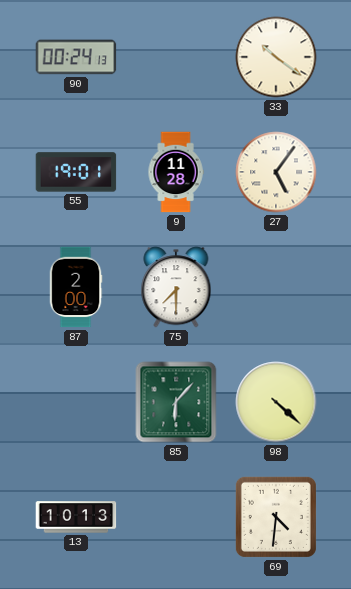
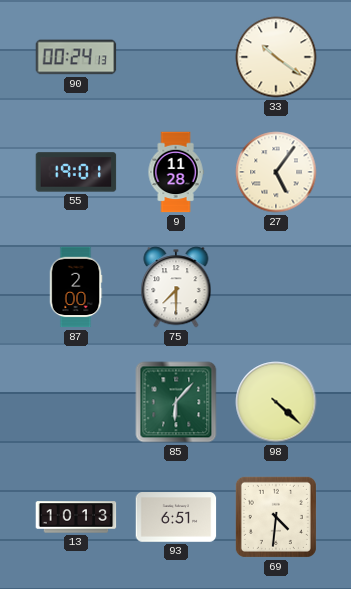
93: none -> 6:51 (176, 517)
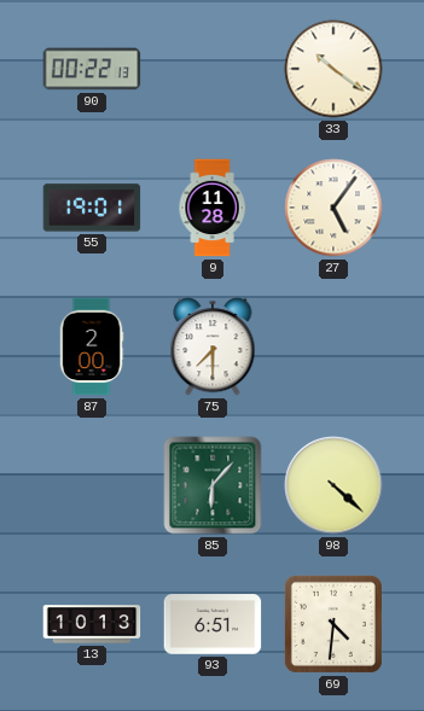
90: 00:24 -> 00:22 (92, 69)
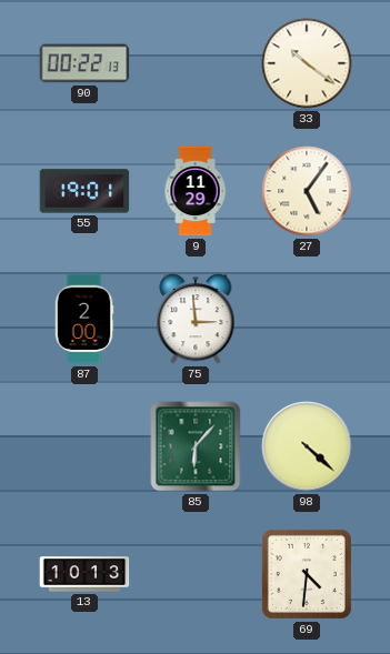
9: 11:28 -> 11:29 (196, 191)
75: 7:30 -> 2:59 (196, 319)
93: 6:51 -> none (213, 624)
